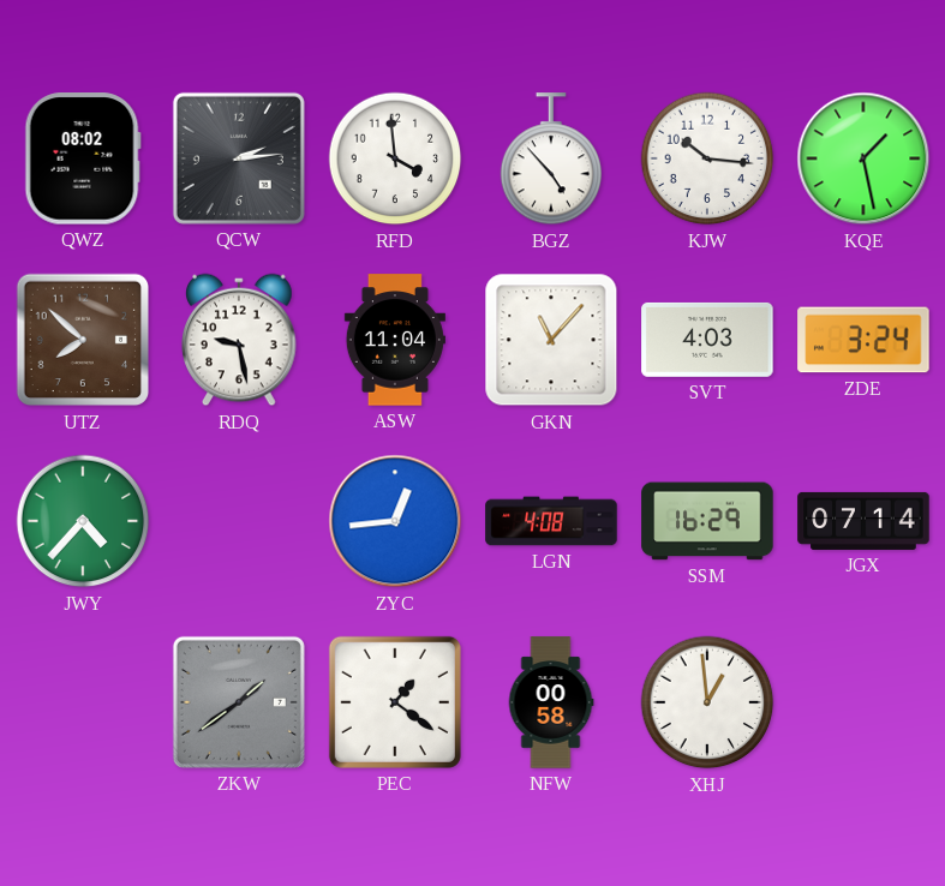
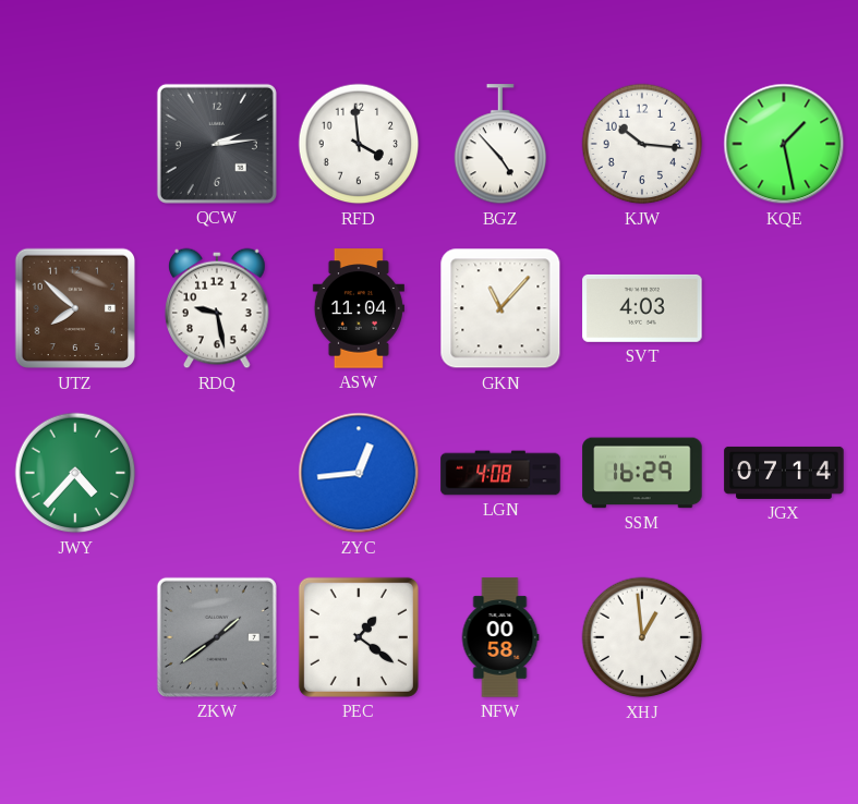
QWZ: 08:02 -> none (83, 158)
ZDE: 3:24 -> none (863, 340)
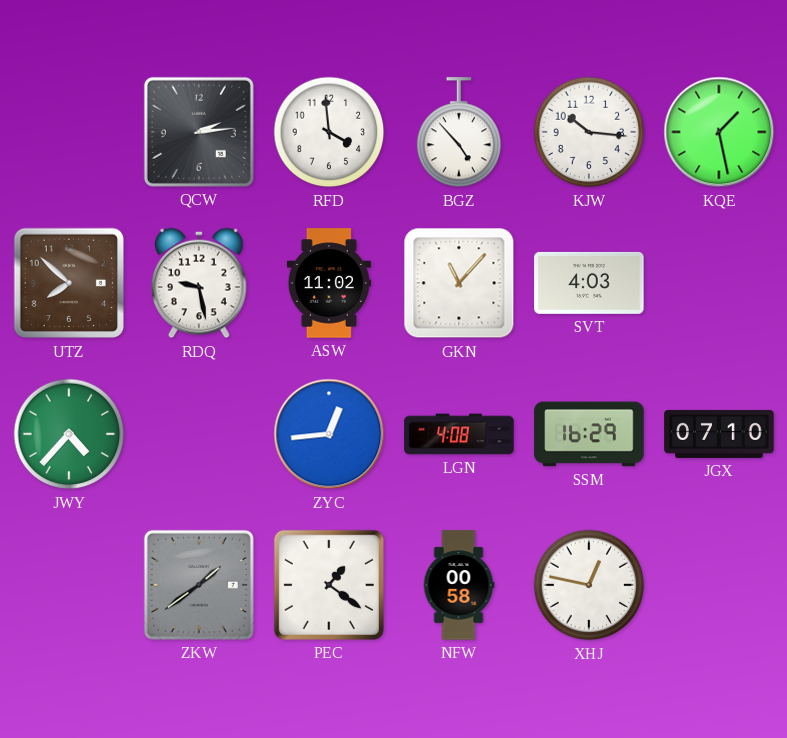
ASW: 11:04 -> 11:02 (329, 283)
JGX: 07:14 -> 07:10 (719, 434)
XHJ: 12:59 -> 12:47 (589, 585)
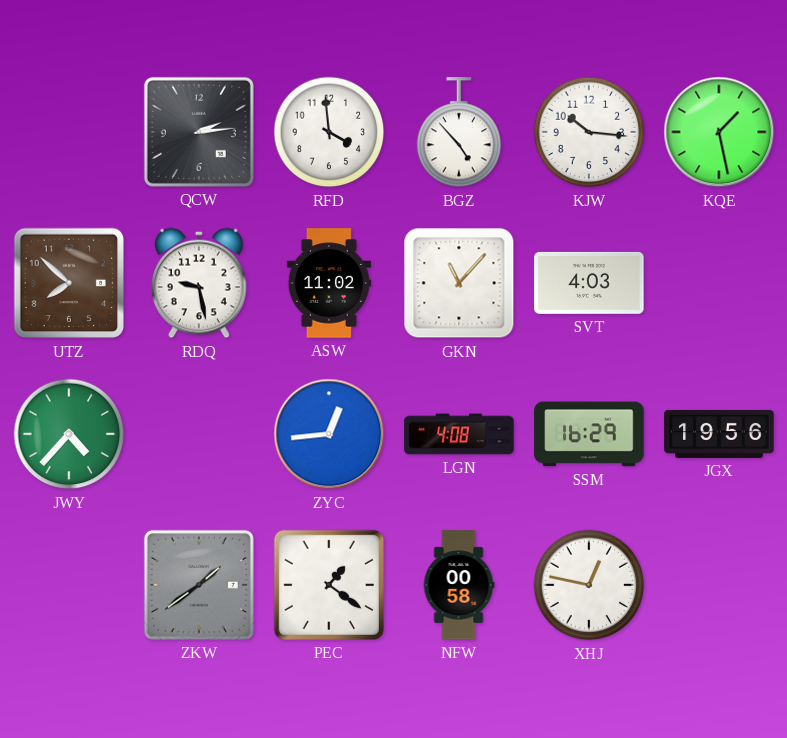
JGX: 07:10 -> 19:56 (719, 434)
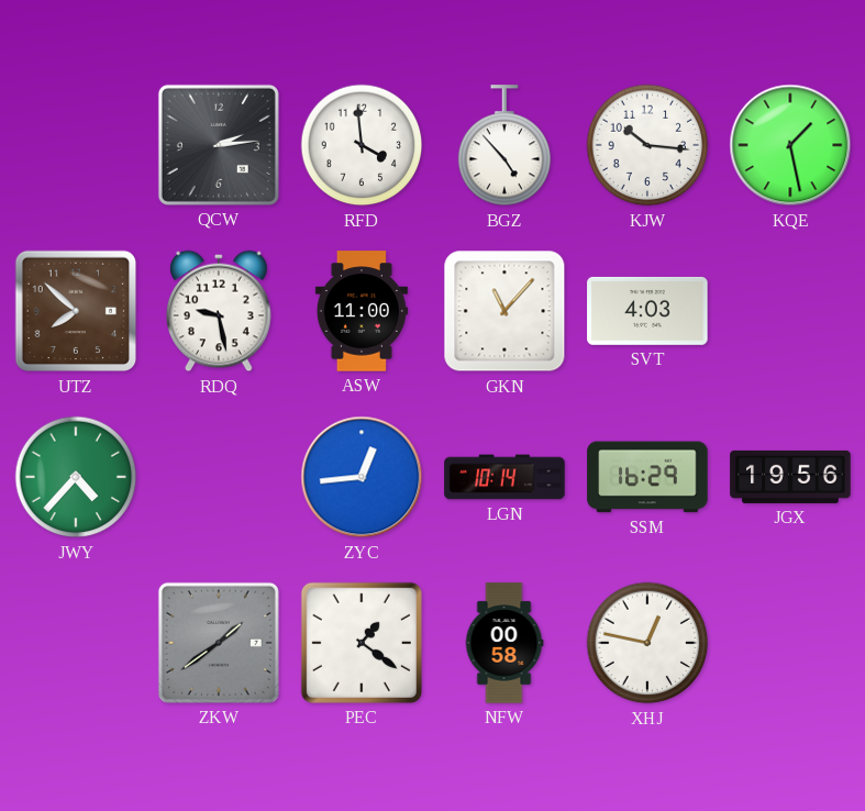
ASW: 11:02 -> 11:00 (362, 311)
LGN: 4:08 -> 10:14 (504, 477)
